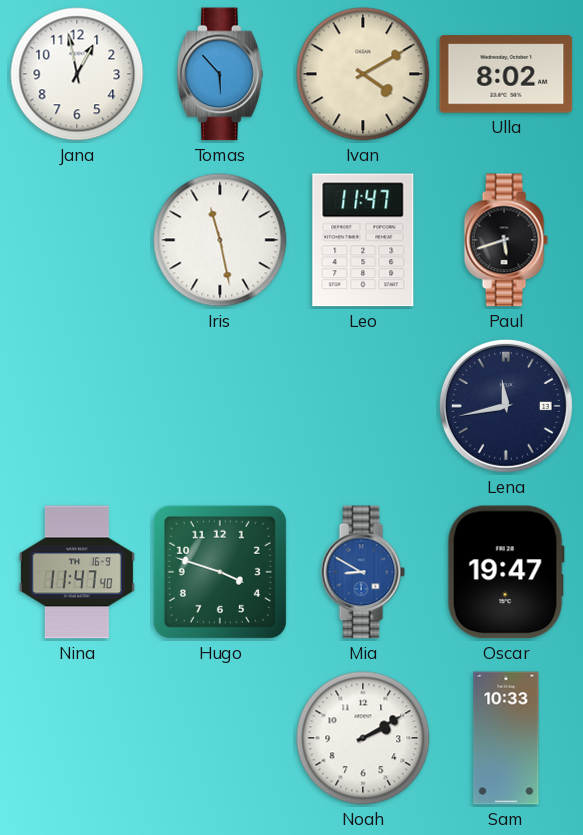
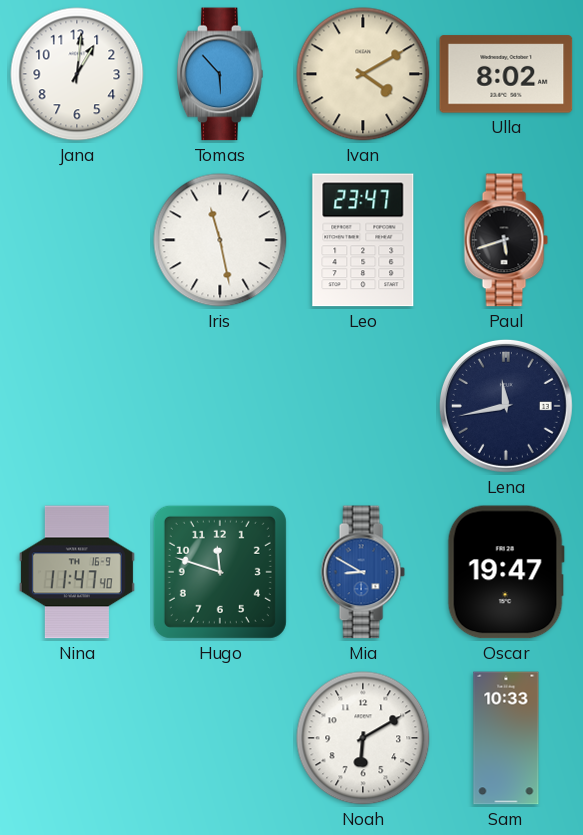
Jana: 12:58 -> 1:01 (77, 74)
Leo: 11:47 -> 23:47 (363, 240)
Hugo: 3:48 -> 11:48 (220, 572)
Noah: 2:10 -> 6:10 (363, 738)
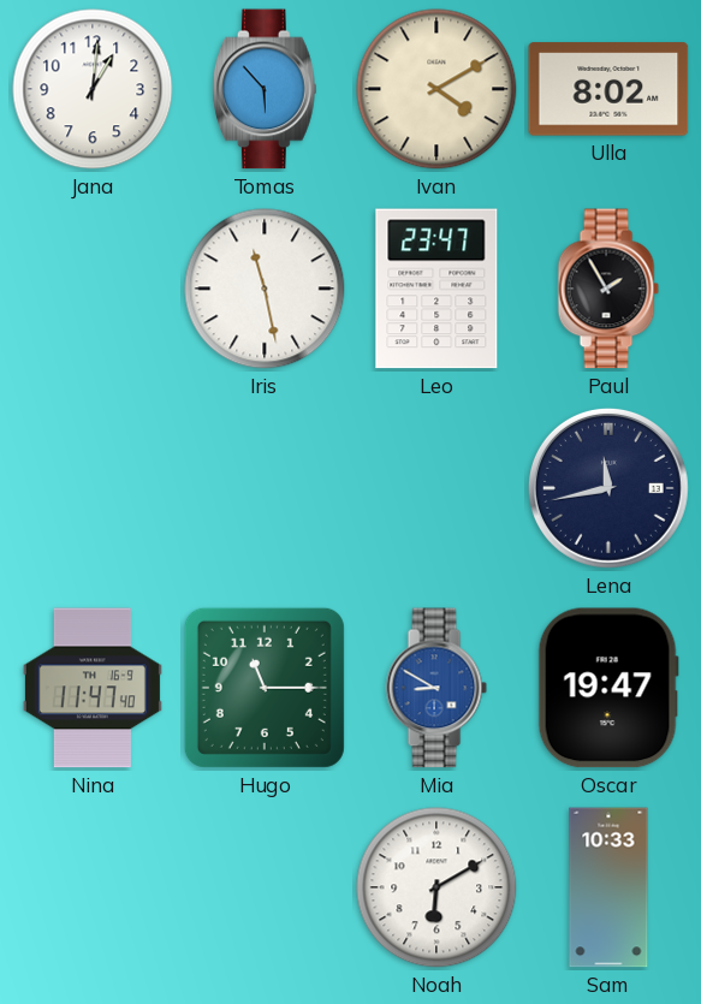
Paul: 5:42 -> 1:55 (608, 289)
Hugo: 11:48 -> 11:15 (265, 688)
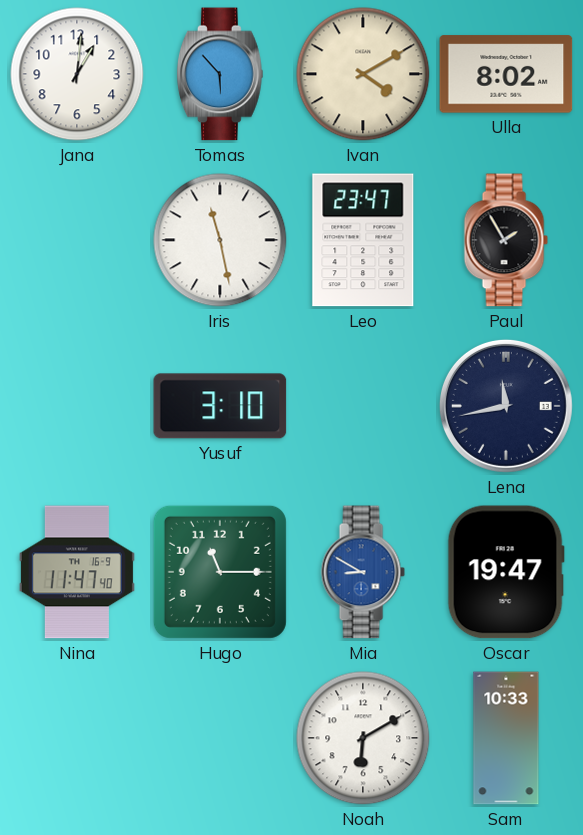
Yusuf: none -> 3:10 (220, 406)
